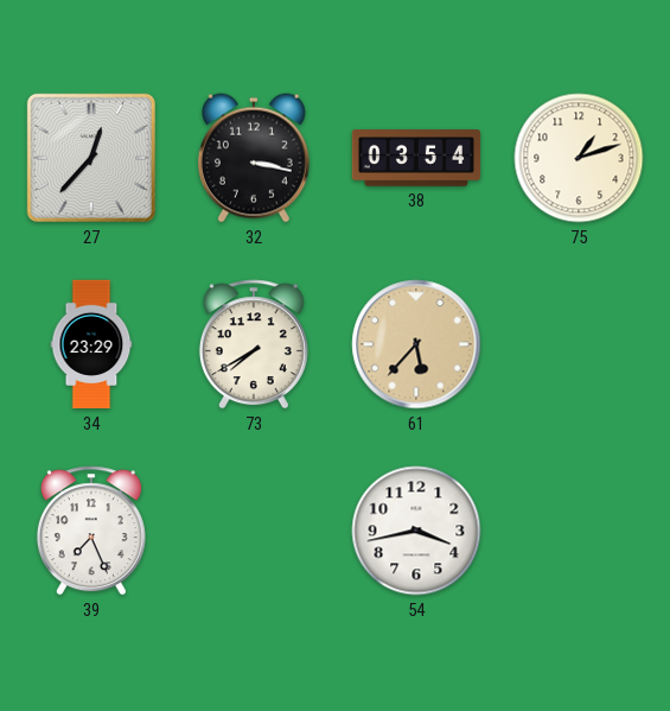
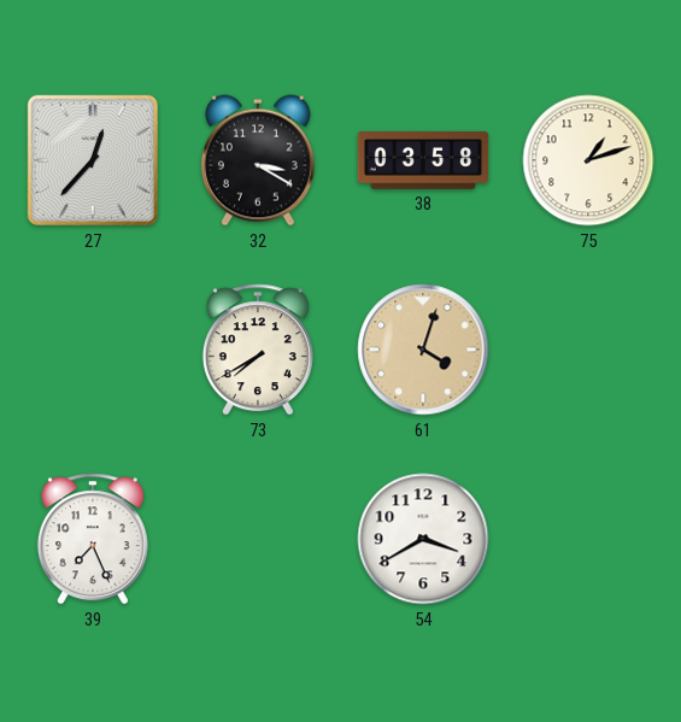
32: 3:17 -> 3:20 (258, 160)
38: 03:54 -> 03:58 (423, 160)
34: 23:29 -> none (91, 344)
61: 5:37 -> 4:03 (423, 350)
54: 3:43 -> 3:40 (423, 539)
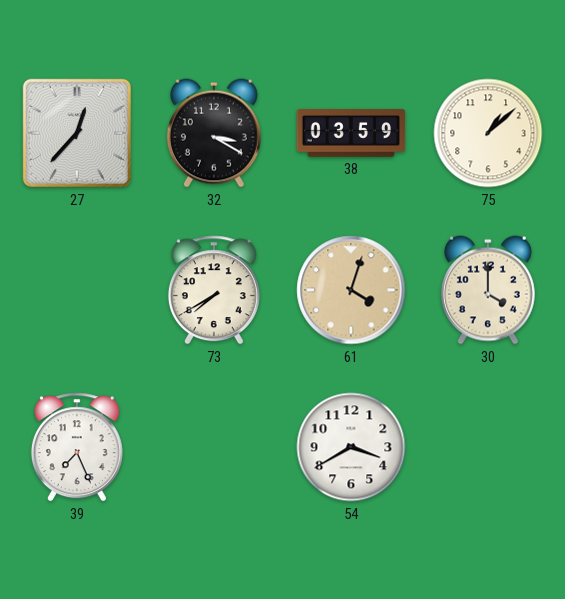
38: 03:58 -> 03:59 (351, 133)
75: 1:12 -> 1:08 (488, 133)
30: none -> 4:00 (488, 290)
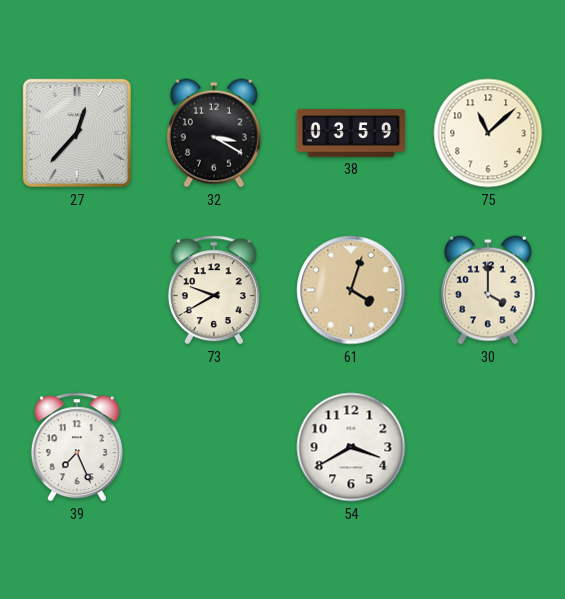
75: 1:08 -> 11:08 (488, 133)
73: 7:40 -> 9:40 (214, 290)
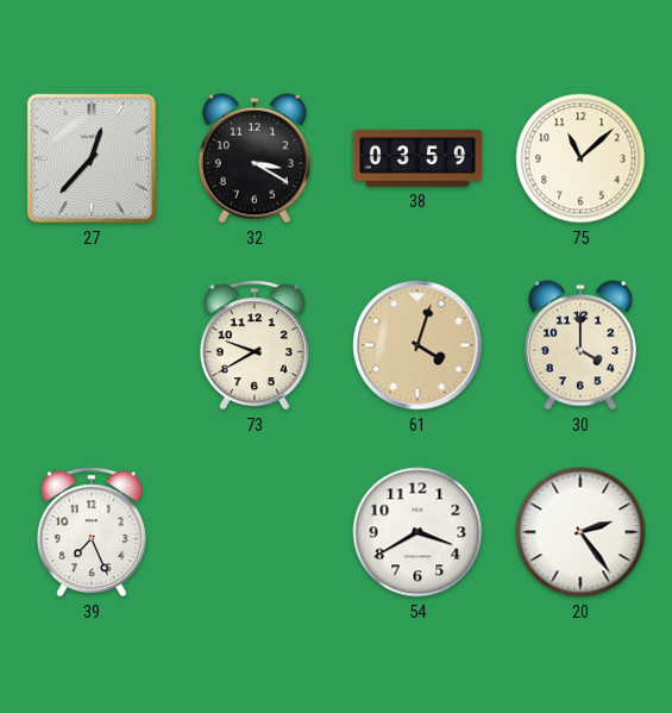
20: none -> 2:24 (580, 532)
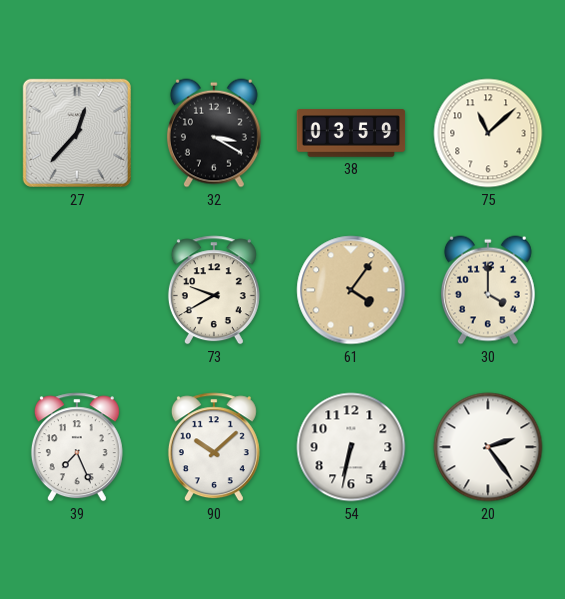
61: 4:03 -> 4:06 (351, 290)
90: none -> 10:08 (214, 447)
54: 3:40 -> 6:32 (351, 447)
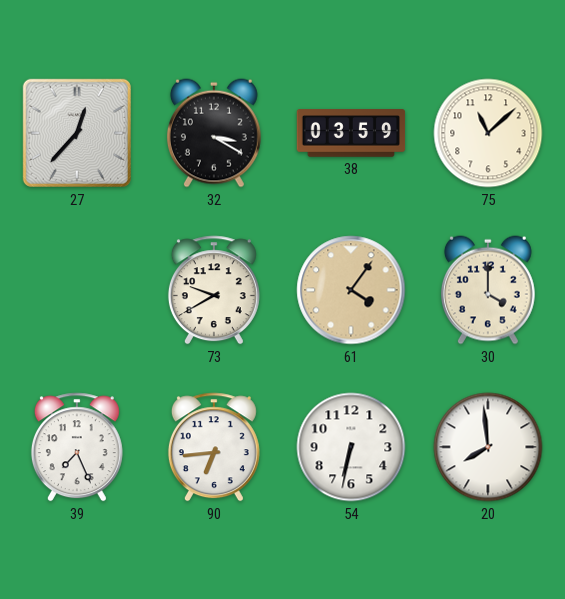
90: 10:08 -> 6:44 (214, 447)
20: 2:24 -> 7:59 (488, 447)
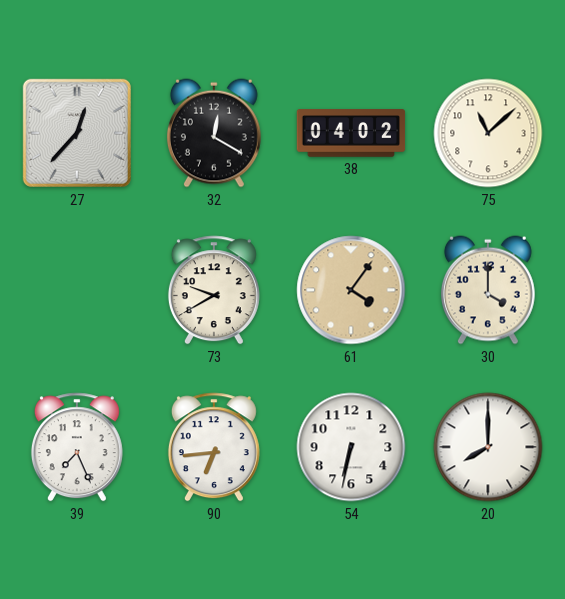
32: 3:20 -> 12:20 (214, 133)
38: 03:59 -> 04:02 (351, 133)
20: 7:59 -> 8:00 (488, 447)
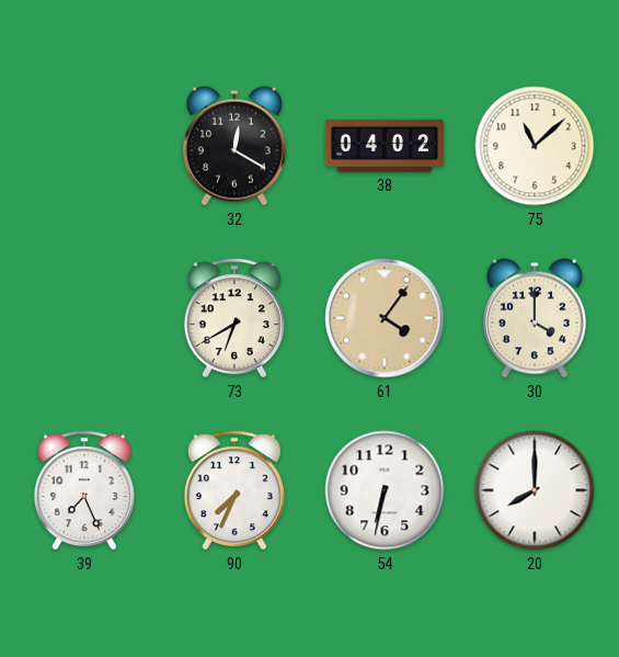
27: 12:37 -> none (77, 133)
73: 9:40 -> 6:40 (234, 318)
90: 6:44 -> 7:34 (234, 490)
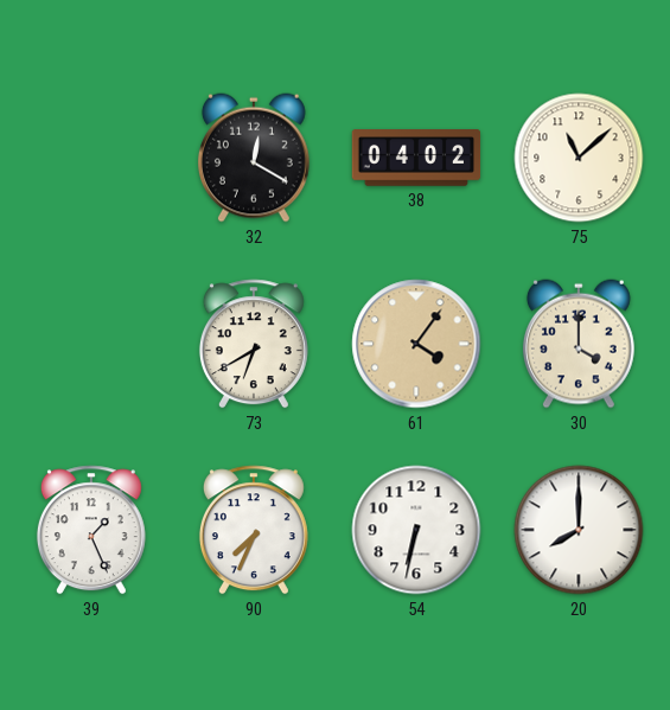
39: 7:26 -> 1:26 (91, 530)
